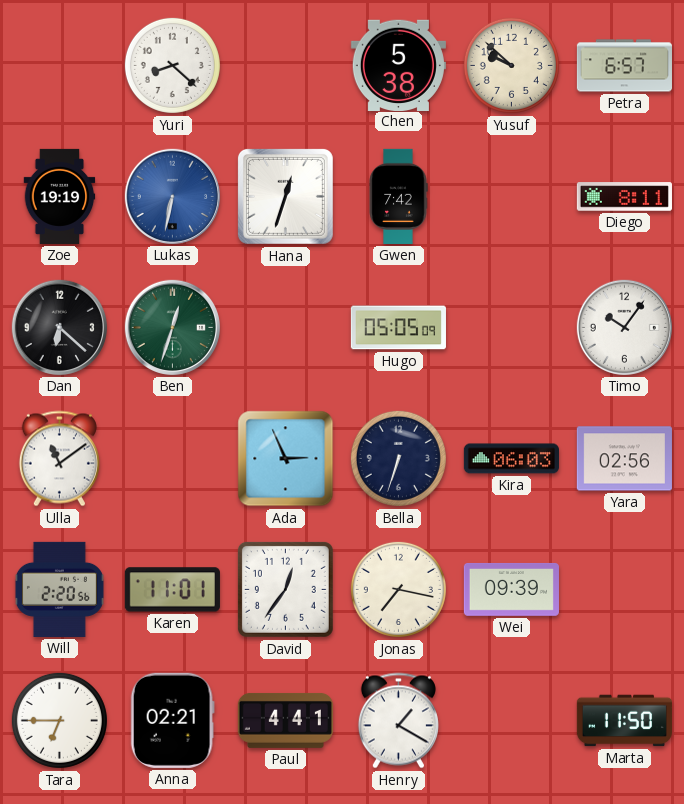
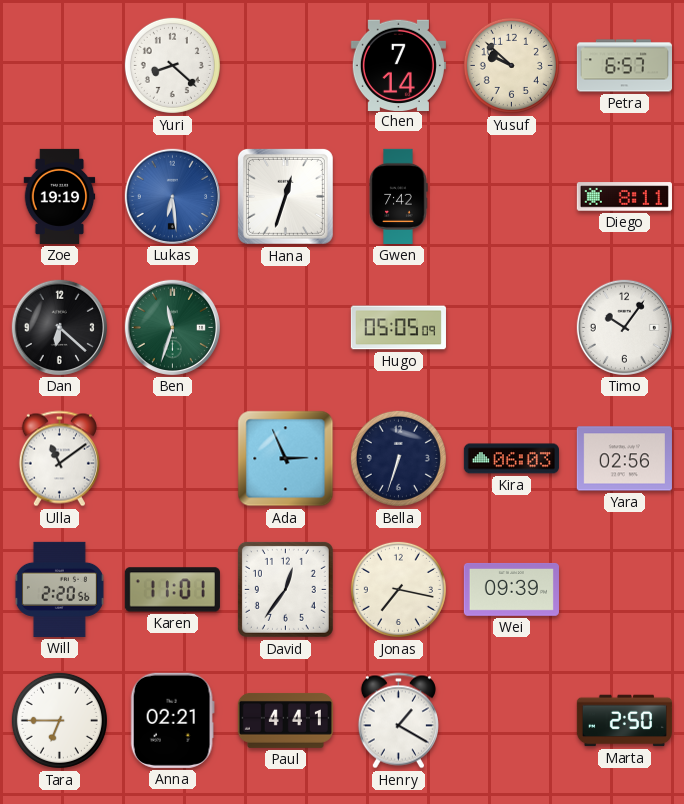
Chen: 5:38 -> 7:14 (398, 65)
Lukas: 6:32 -> 6:29 (172, 196)
Ben: 12:33 -> 11:33 (172, 327)
Marta: 11:50 -> 2:50 (624, 721)
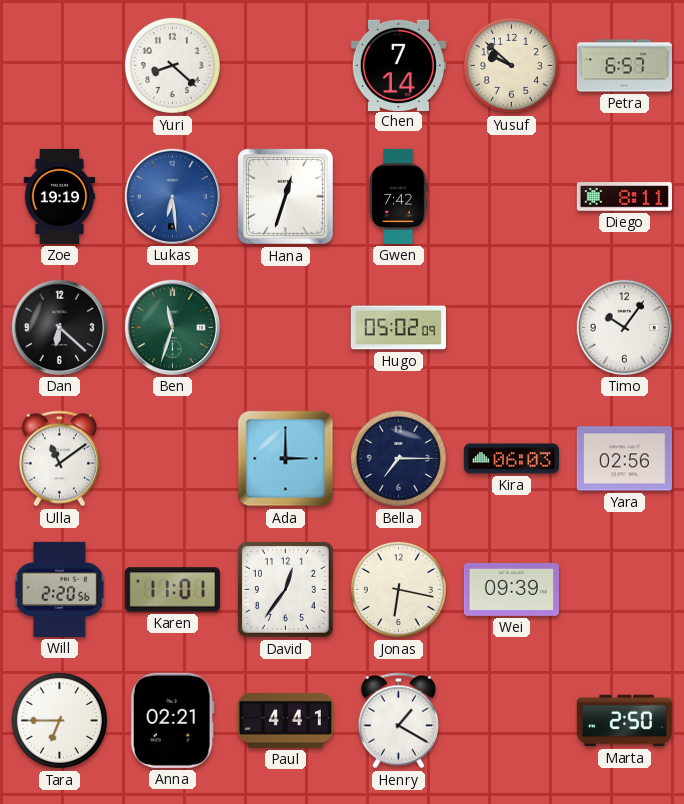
Hugo: 05:05 -> 05:02 (398, 328)
Ada: 2:56 -> 3:00 (286, 459)
Bella: 6:33 -> 7:15 (398, 458)
Jonas: 7:17 -> 6:17 (398, 589)
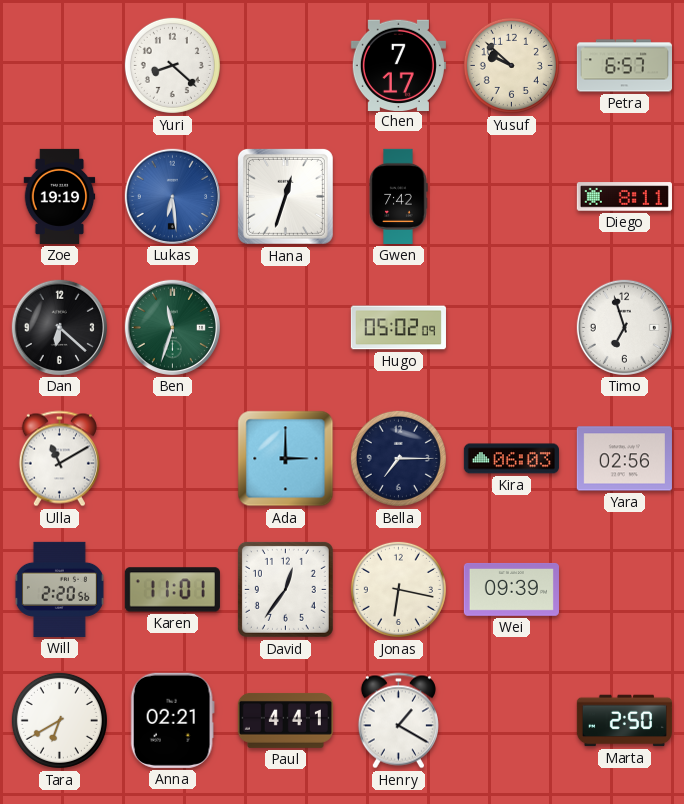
Chen: 7:14 -> 7:17 (398, 65)
Timo: 10:06 -> 6:57 (624, 327)
Ulla: 11:09 -> 11:10 (59, 459)
Tara: 6:45 -> 6:40 (59, 720)
